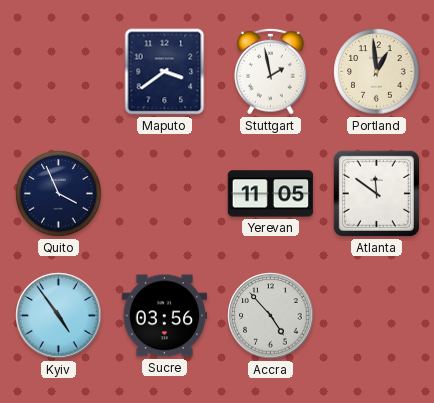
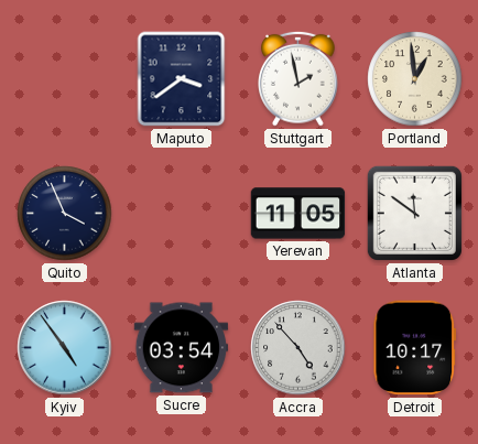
Sucre: 03:56 -> 03:54 (182, 348)
Detroit: none -> 10:17 (415, 348)
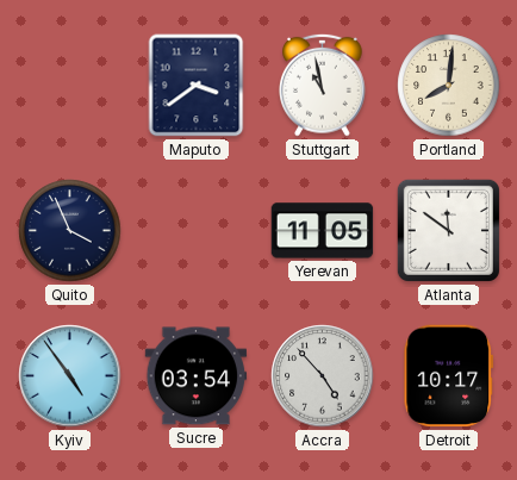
Stuttgart: 1:58 -> 10:58 (323, 85)
Portland: 12:59 -> 8:01 (449, 86)
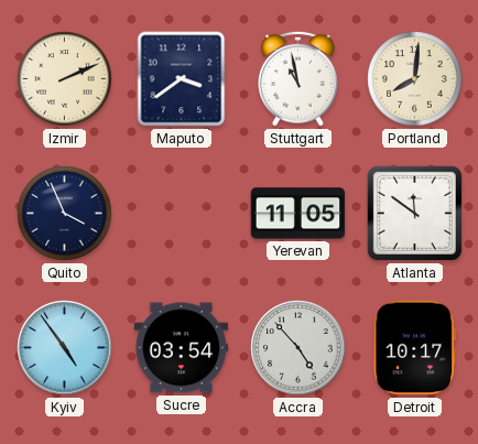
Izmir: none -> 2:11 (65, 79)
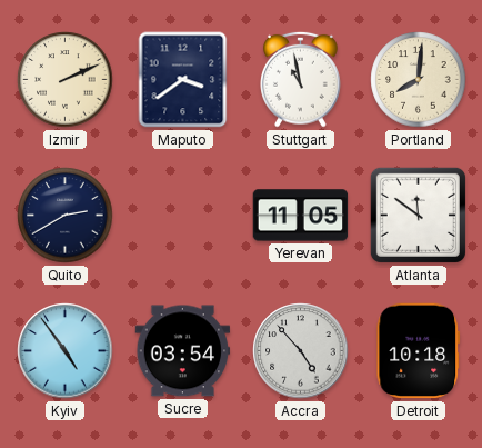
Quito: 3:56 -> 2:40 (66, 216)
Detroit: 10:17 -> 10:18 (419, 351)
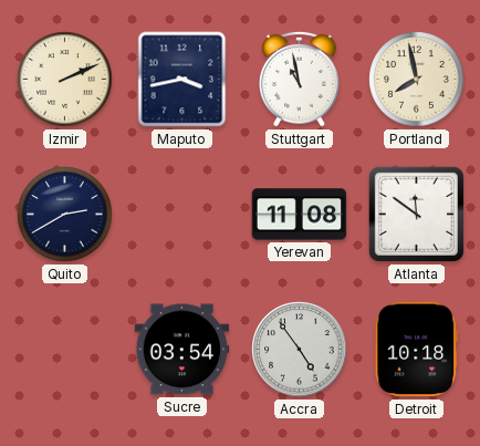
Maputo: 3:39 -> 3:43 (182, 80)
Portland: 8:01 -> 7:58 (417, 80)
Yerevan: 11:05 -> 11:08 (300, 215)
Kyiv: 4:54 -> none (66, 351)
Accra: 4:53 -> 4:54 (300, 350)
